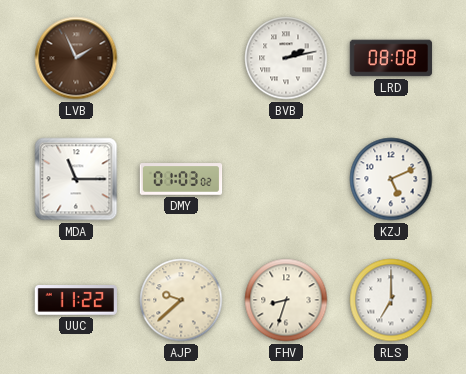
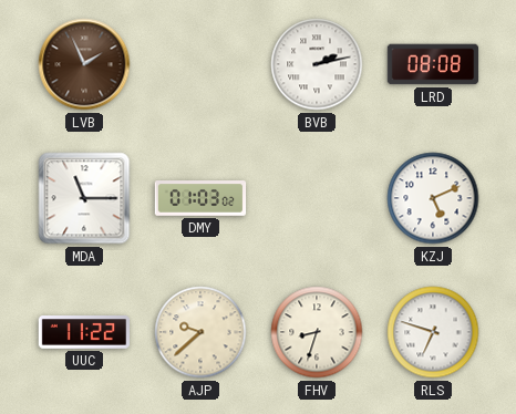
RLS: 7:00 -> 6:48 (433, 332)
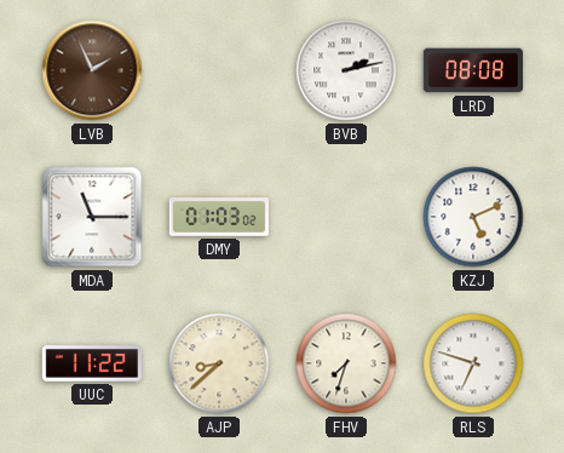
AJP: 9:38 -> 8:38 (219, 363)
FHV: 8:33 -> 7:33 (346, 363)
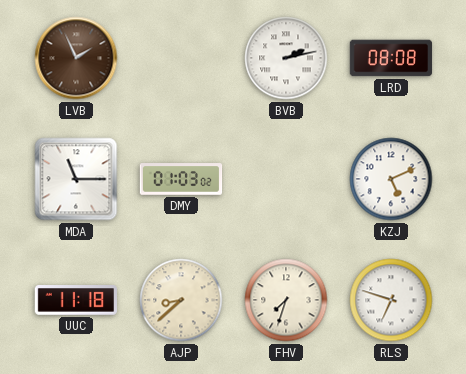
UUC: 11:22 -> 11:18 (75, 301)
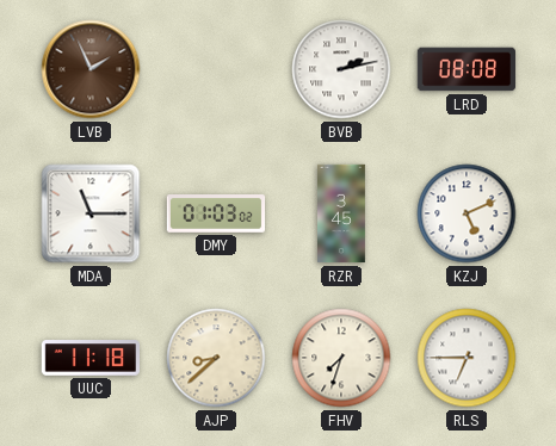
RZR: none -> 3:45 (341, 213)
RLS: 6:48 -> 6:45 (467, 358)
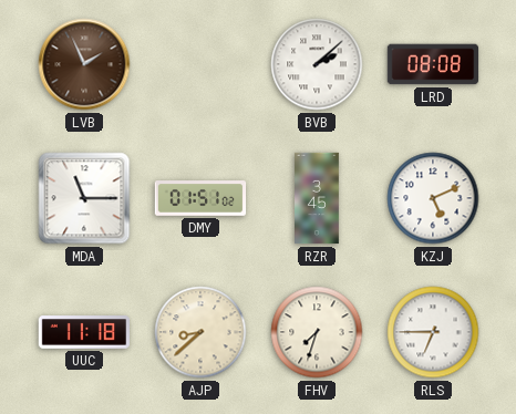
BVB: 2:13 -> 2:08 (317, 64)
DMY: 01:03 -> 01:51 (200, 198)
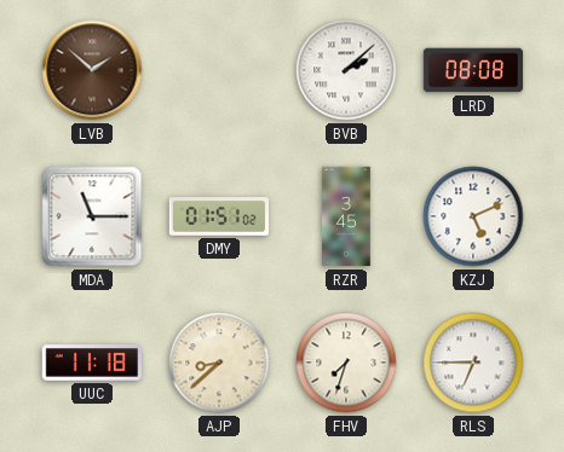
LVB: 1:56 -> 1:52 (92, 70)
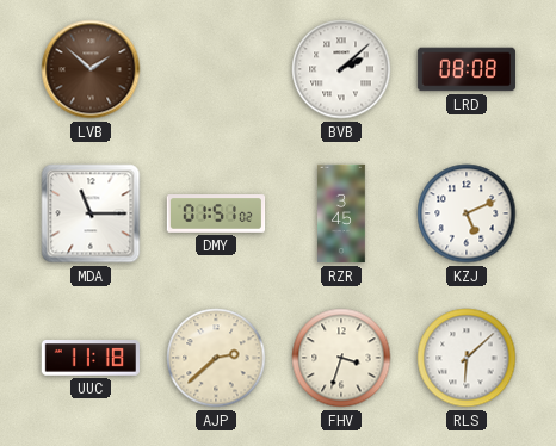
AJP: 8:38 -> 2:38 (216, 358)
FHV: 7:33 -> 3:33 (341, 358)
RLS: 6:45 -> 6:08 (467, 358)
